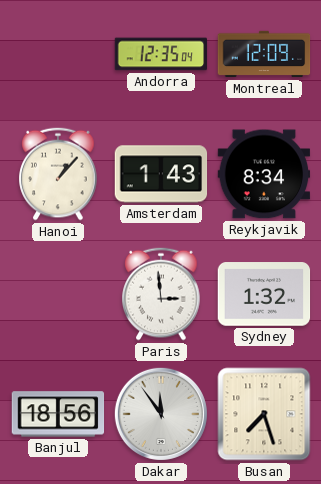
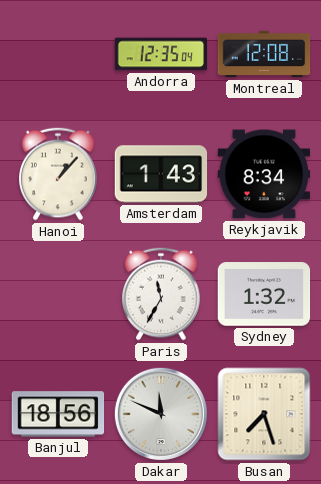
Montreal: 12:09 -> 12:08 (264, 54)
Paris: 2:59 -> 11:35 (161, 294)
Dakar: 11:54 -> 11:49 (161, 414)
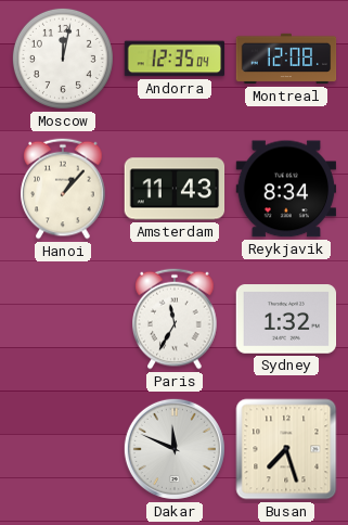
Moscow: none -> 12:02 (63, 59)
Amsterdam: 1:43 -> 11:43 (175, 189)
Banjul: 18:56 -> none (58, 414)
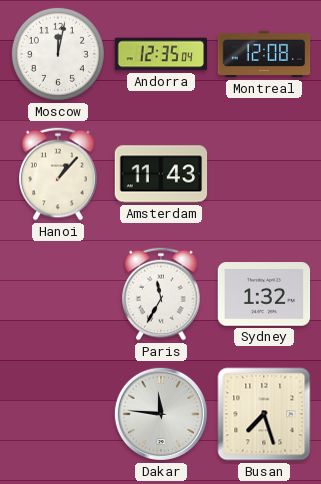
Reykjavik: 8:34 -> none (286, 189)
Dakar: 11:49 -> 11:46 (161, 414)
